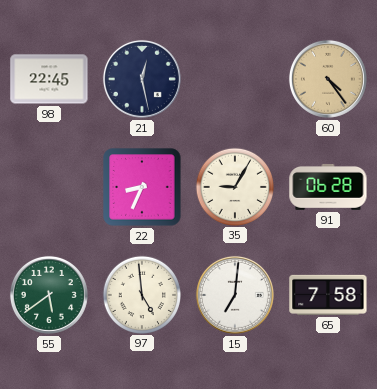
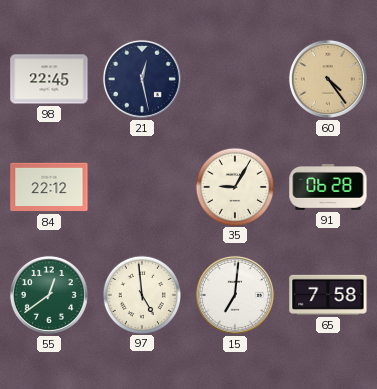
84: none -> 22:12 (49, 187)
22: 8:34 -> none (142, 187)
55: 5:39 -> 12:39 (49, 295)
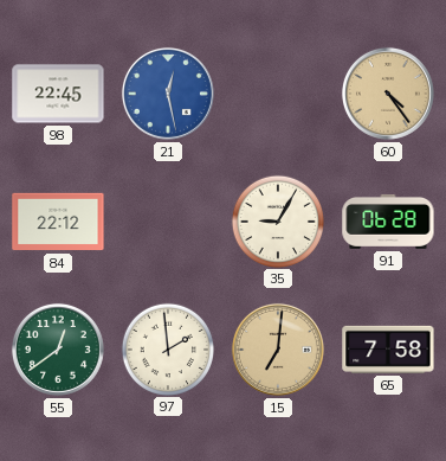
21 dial: navy -> blue (168, 94)
97: 4:59 -> 1:59 (167, 348)
15 dial: white -> champagne (278, 350)
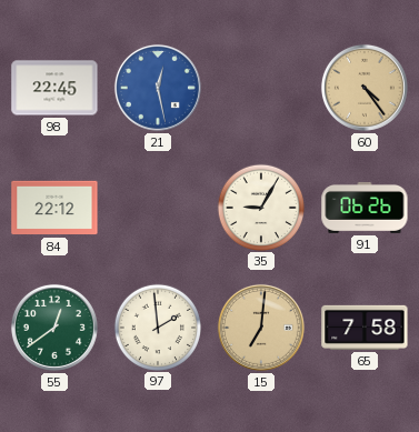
91: 06:28 -> 06:26 (365, 208)
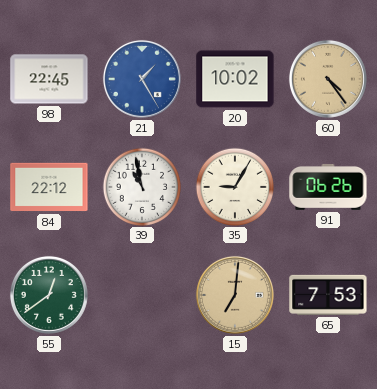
21: 12:28 -> 1:25 (142, 79)
20: none -> 10:02 (235, 79)
39: none -> 10:58 (141, 186)
97: 1:59 -> none (157, 326)
65: 7:58 -> 7:53 (328, 295)
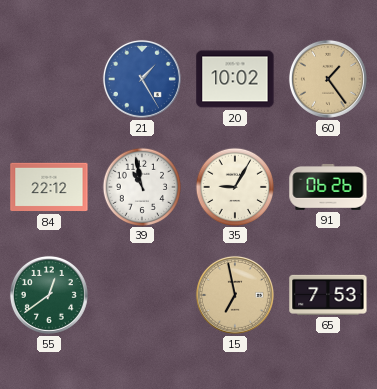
98: 22:45 -> none (49, 79)
60: 4:24 -> 1:24 (328, 79)
15: 7:01 -> 6:58 (235, 295)
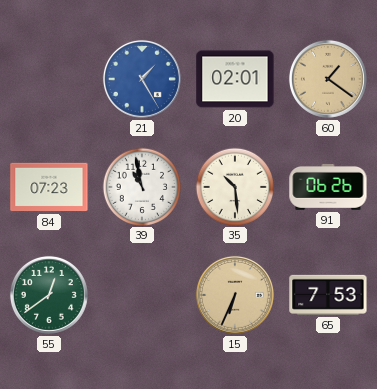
20: 10:02 -> 02:01 (235, 79)
60: 1:24 -> 1:21 (328, 79)
84: 22:12 -> 07:23 (49, 187)
35: 9:05 -> 10:29 (234, 186)
15: 6:58 -> 6:34 (235, 295)
